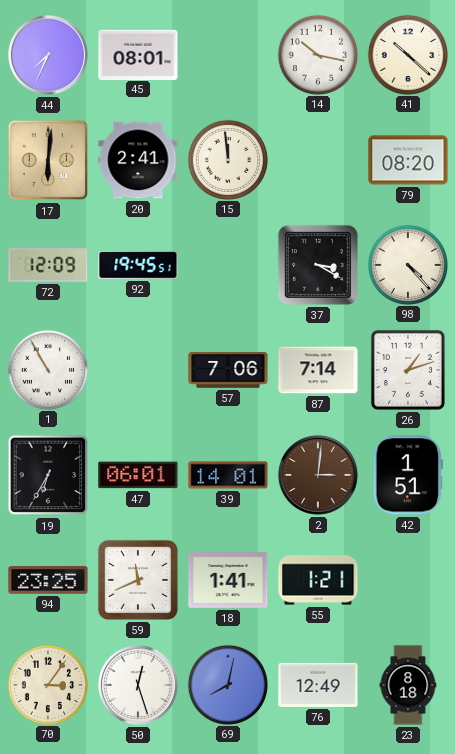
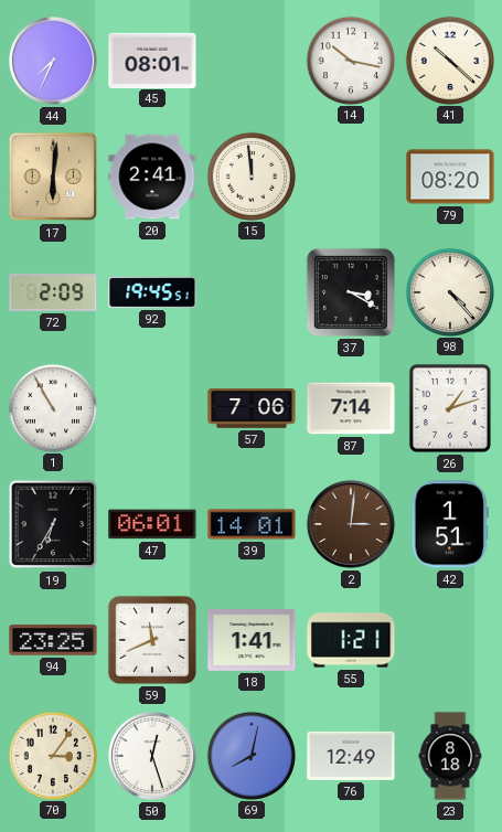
72: 12:09 -> 2:09 (53, 292)
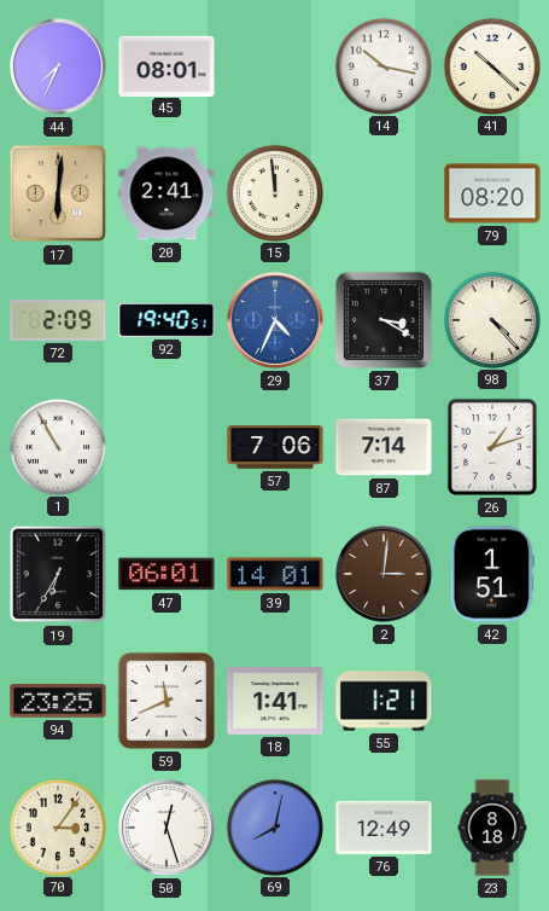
92: 19:45 -> 19:40 (167, 320)
29: none -> 4:34 (275, 320)
